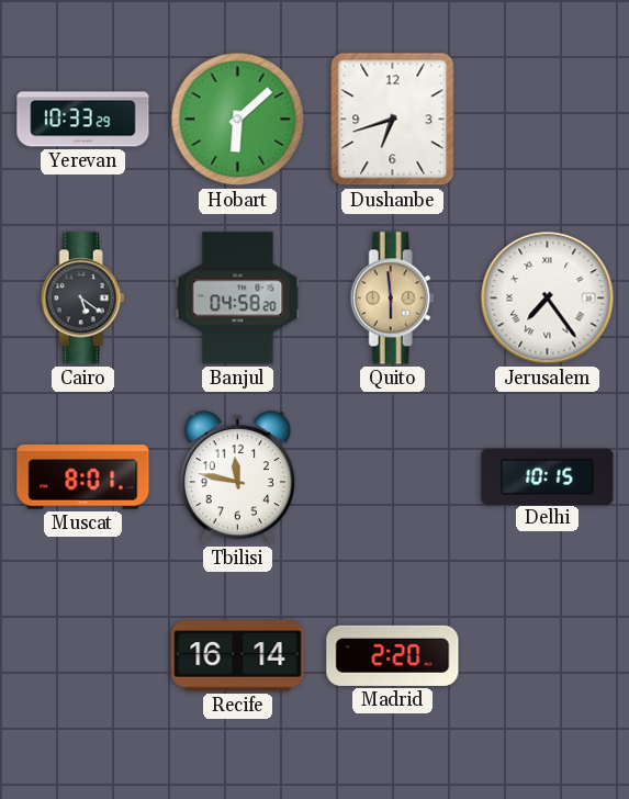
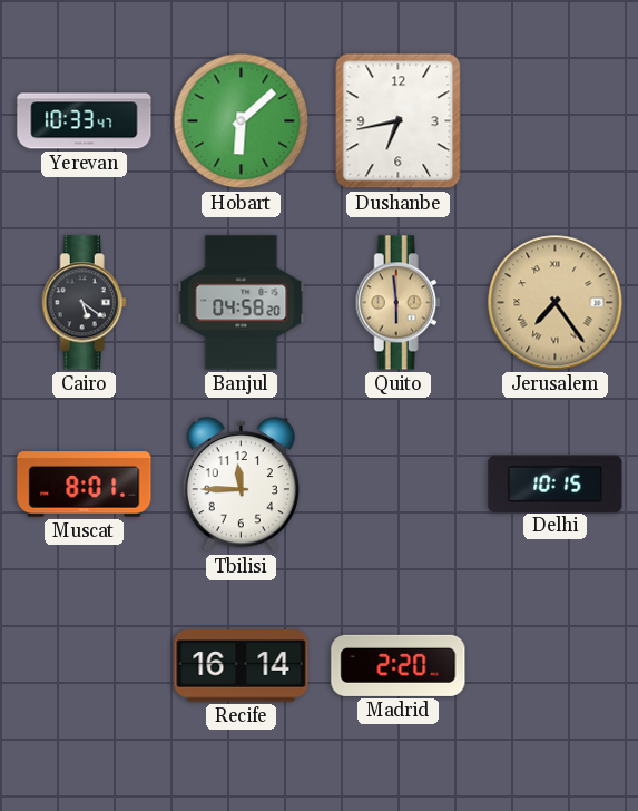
Yerevan: 10:33:29 -> 10:33:47 (85, 121)
Dushanbe: 6:42 -> 6:43 (399, 121)
Jerusalem dial: white -> champagne (556, 303)
Tbilisi: 11:47 -> 11:45 (241, 485)
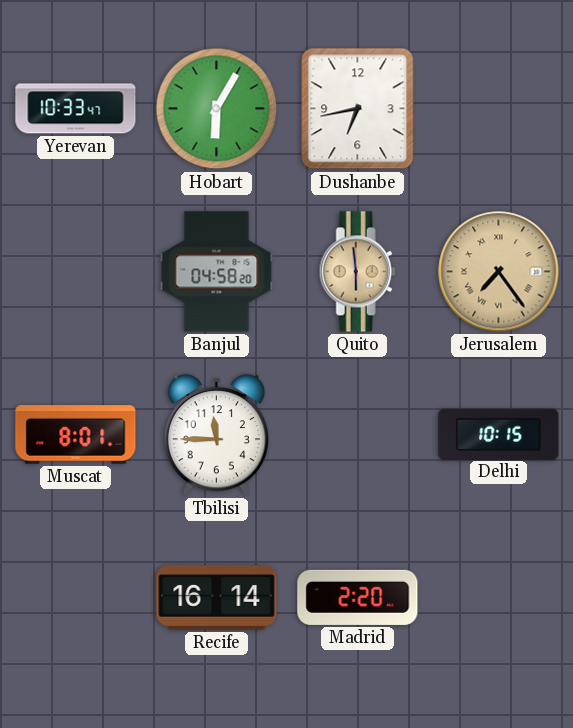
Hobart: 6:08 -> 6:05 (217, 109)
Cairo: 5:21 -> none (84, 303)
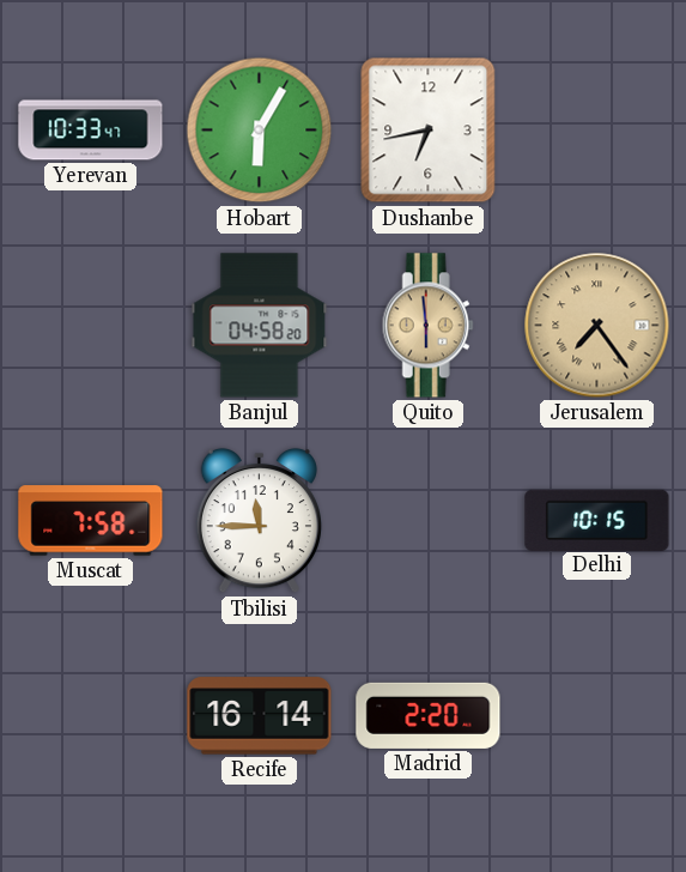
Muscat: 8:01 -> 7:58 (91, 521)
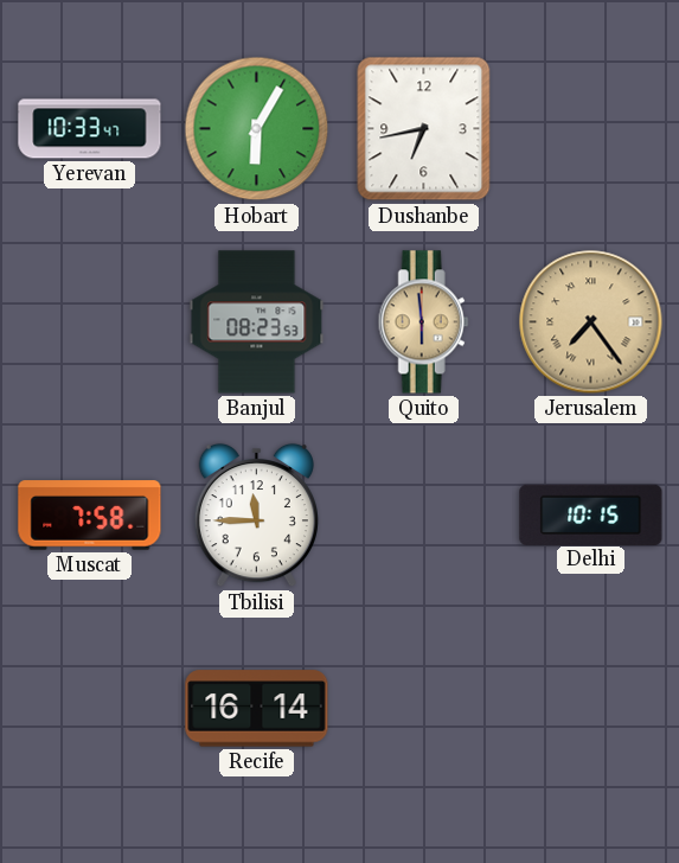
Banjul: 04:58 -> 08:23 (257, 322)
Madrid: 2:20 -> none (429, 715)
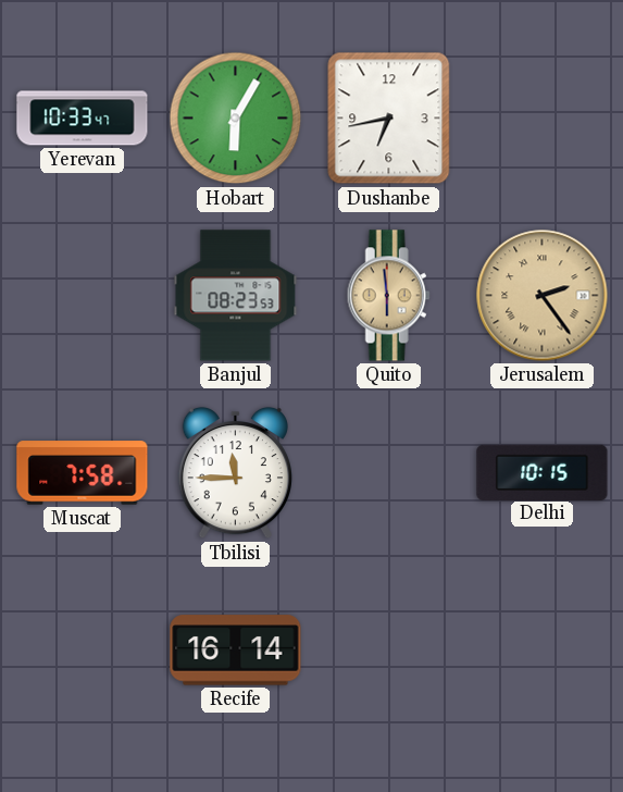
Jerusalem: 7:24 -> 2:24 (543, 296)
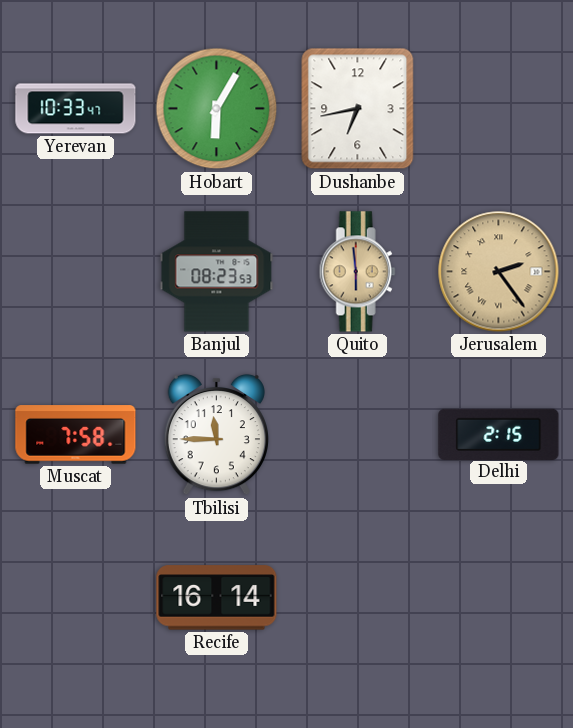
Delhi: 10:15 -> 2:15 (499, 434)
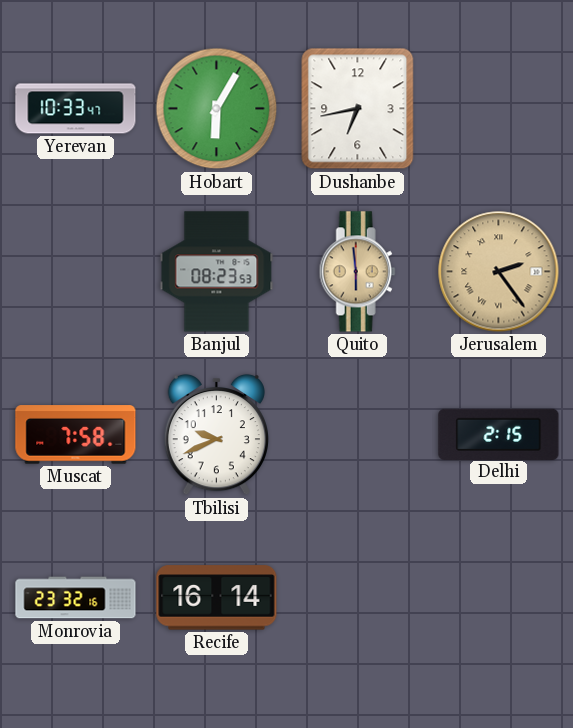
Tbilisi: 11:45 -> 9:41 (216, 435)
Monrovia: none -> 23:32 (76, 598)
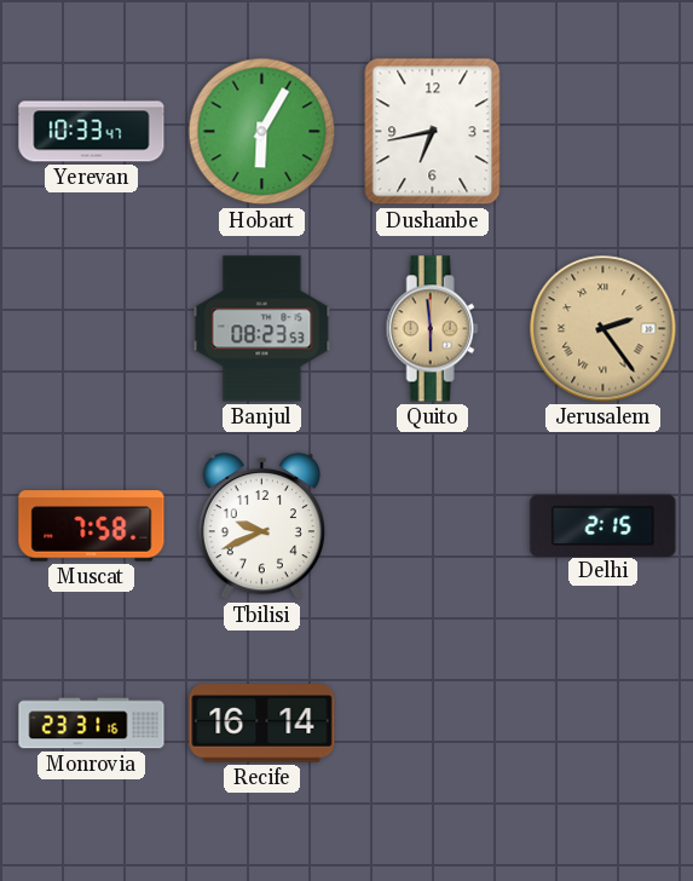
Monrovia: 23:32 -> 23:31 (92, 724)
